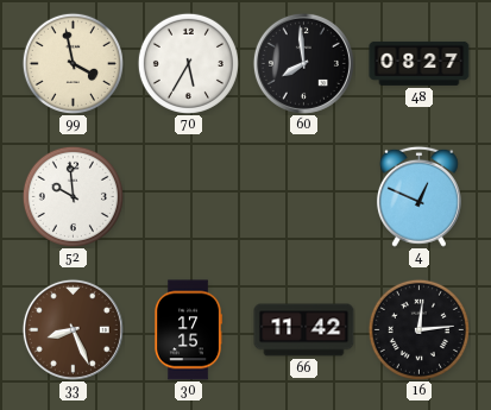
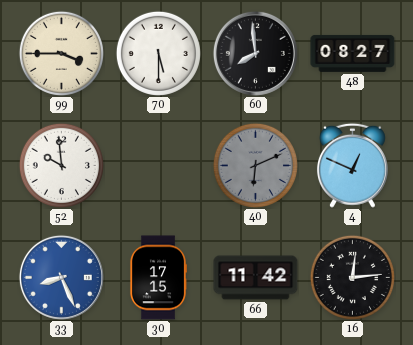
99: 3:58 -> 3:45 (61, 53)
70: 5:35 -> 5:30 (158, 53)
40: none -> 6:11 (255, 165)
33 dial: brown -> blue (61, 277)
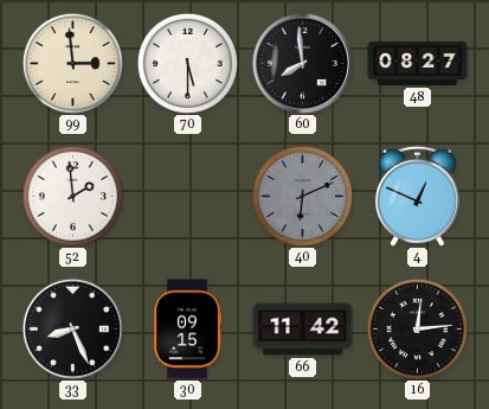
99: 3:45 -> 2:59 (72, 63)
52: 9:59 -> 1:59 (72, 196)
33 dial: blue -> black (72, 328)
30: 17:15 -> 09:15 (186, 330)
